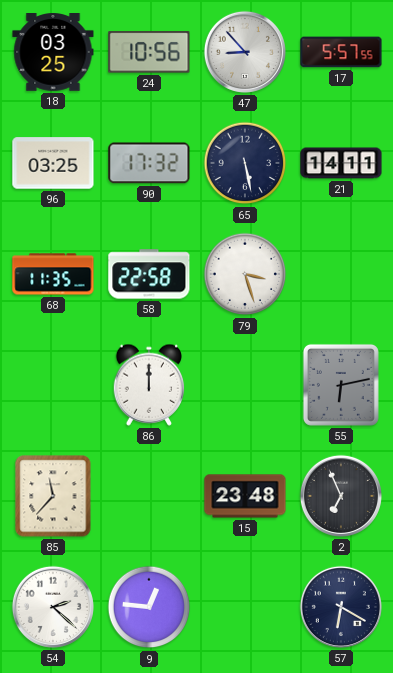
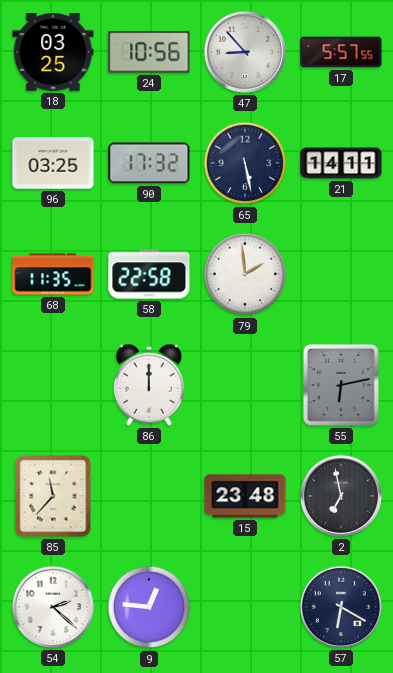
79: 3:27 -> 1:59 (245, 274)
2: 6:56 -> 6:58 (341, 496)
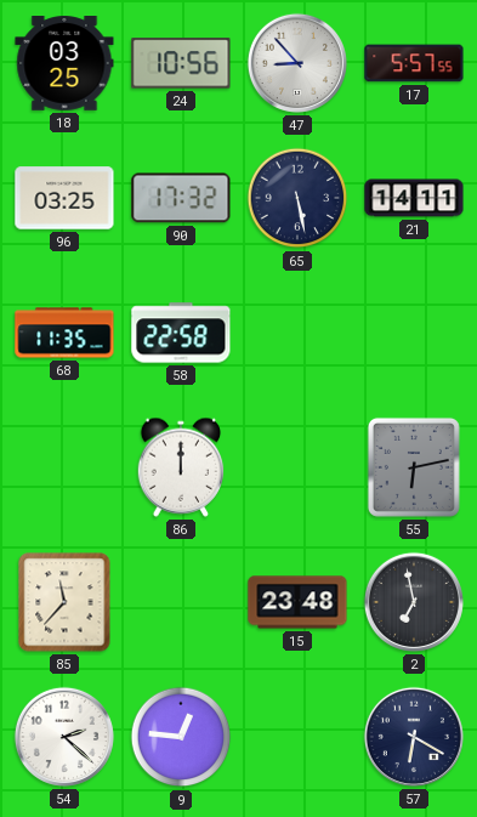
79: 1:59 -> none (245, 274)
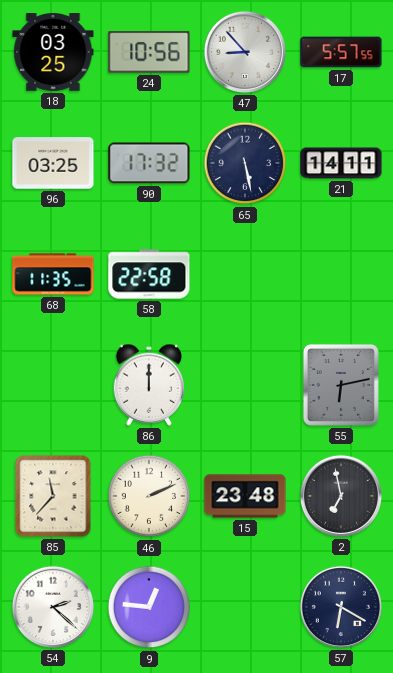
46: none -> 2:11 (149, 496)
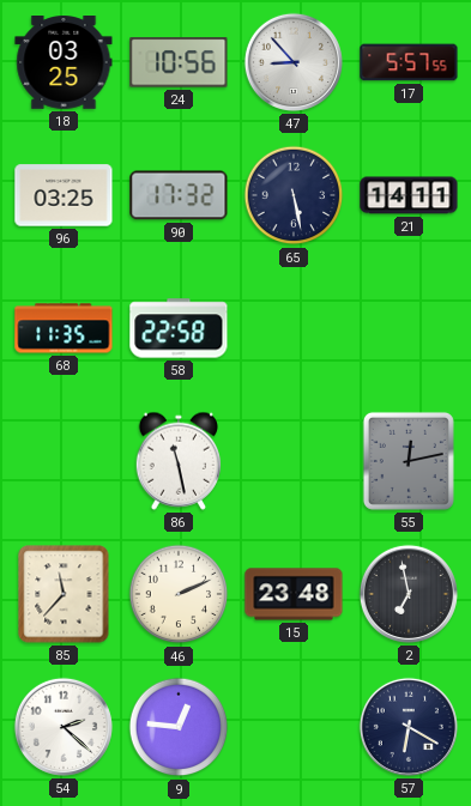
86: 12:00 -> 11:28 (179, 461)
55: 6:13 -> 12:13 (409, 461)
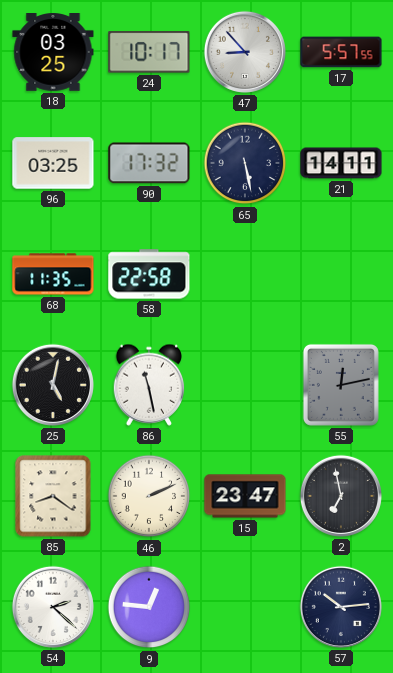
24: 10:56 -> 10:17 (149, 52)
25: none -> 5:02 (53, 385)
85: 11:37 -> 8:21 (53, 496)
15: 23:48 -> 23:47 (245, 496)
57: 6:20 -> 10:14 (341, 607)
